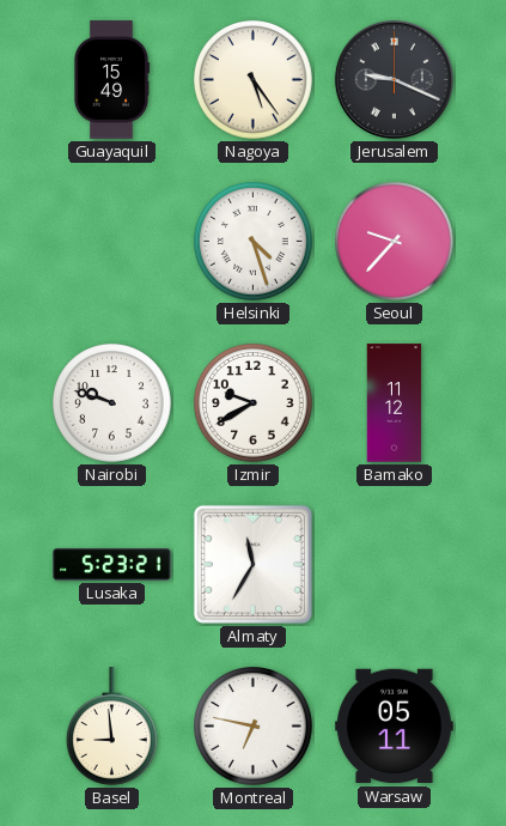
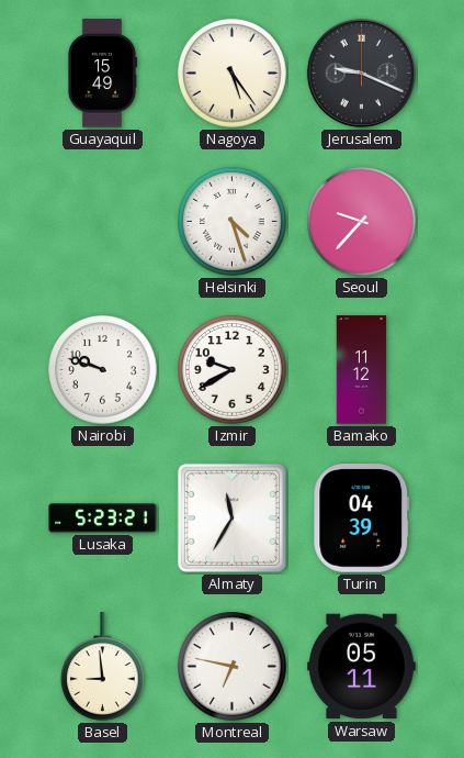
Turin: none -> 04:39 (362, 519)
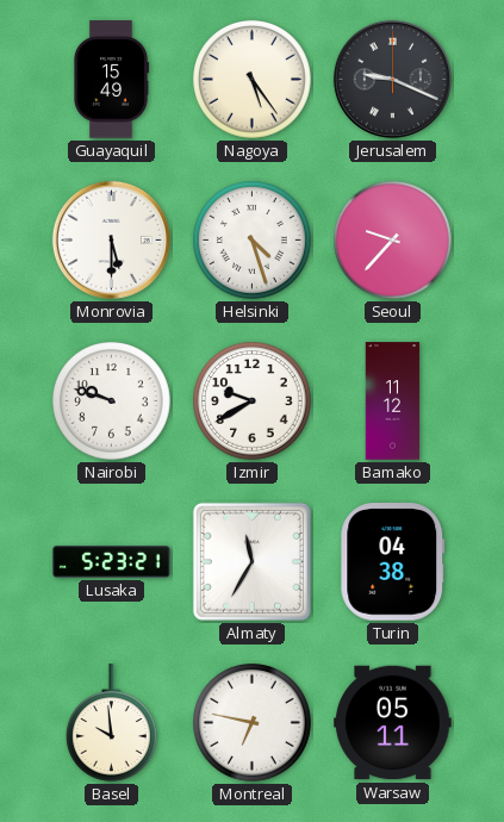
Monrovia: none -> 5:30 (111, 239)
Turin: 04:39 -> 04:38 (393, 562)
Basel: 8:59 -> 9:59 (111, 723)
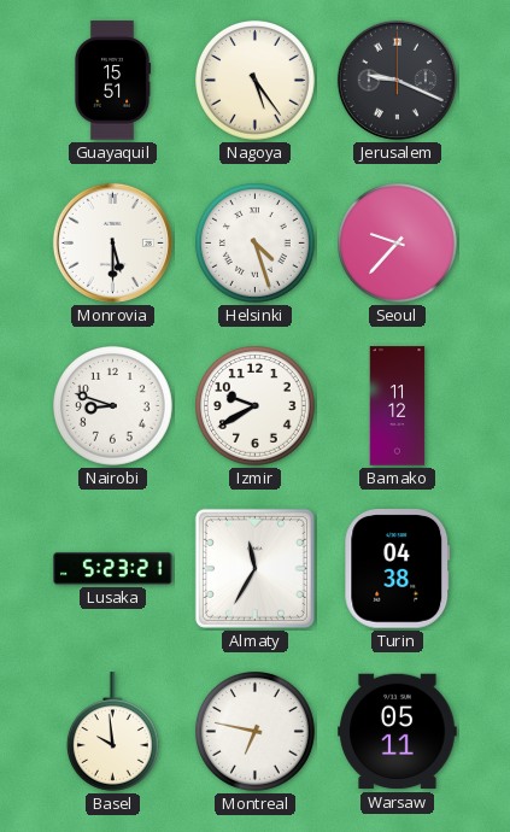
Guayaquil: 15:49 -> 15:51 (112, 81)
Nairobi: 9:48 -> 8:48 (113, 406)
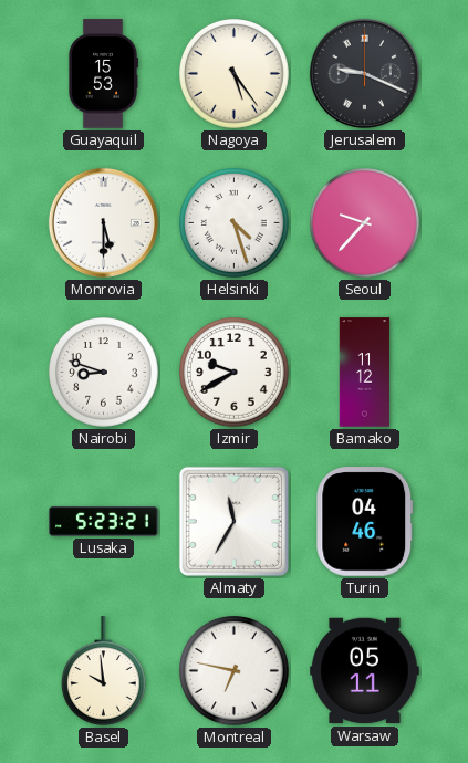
Guayaquil: 15:51 -> 15:53 (103, 74)
Turin: 04:38 -> 04:46 (365, 522)
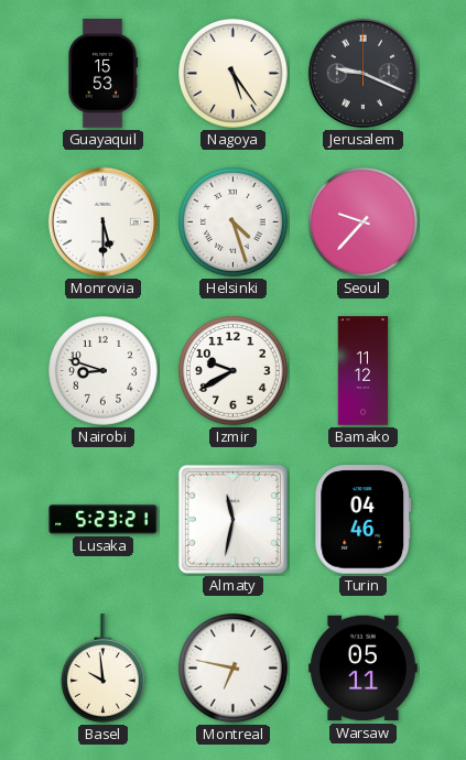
Almaty: 11:35 -> 11:32 (232, 519)
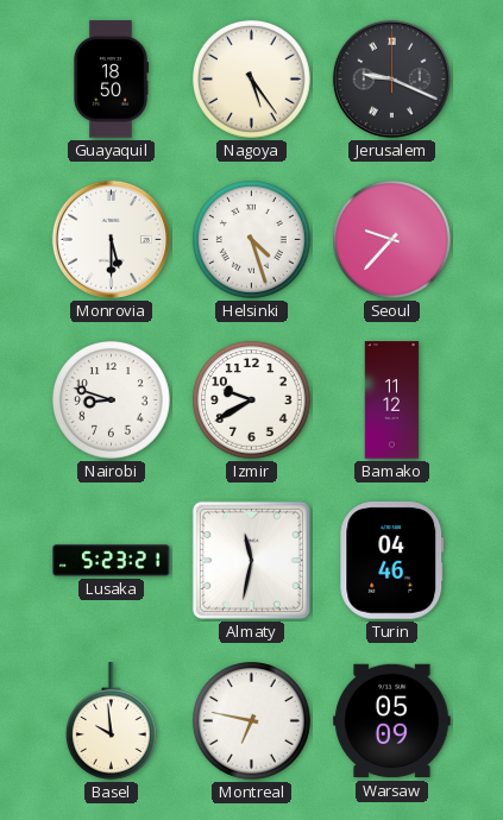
Guayaquil: 15:53 -> 18:50 (111, 80)
Warsaw: 05:11 -> 05:09 (392, 721)
